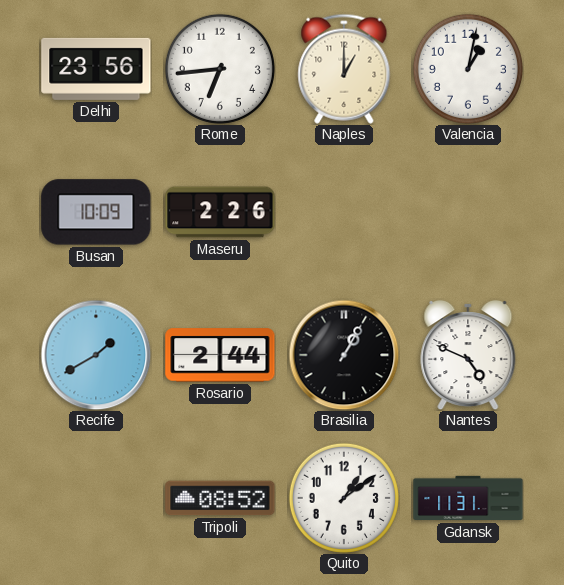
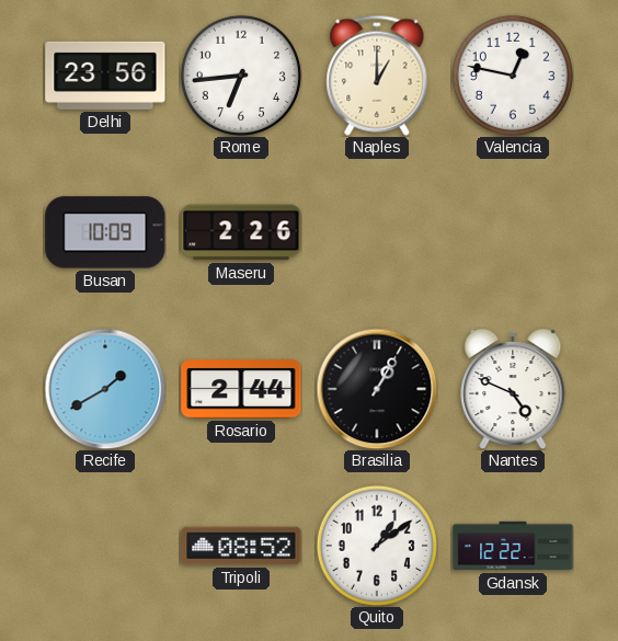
Valencia: 1:02 -> 12:47 (513, 76)
Gdansk: 11:31 -> 12:22 (513, 546)
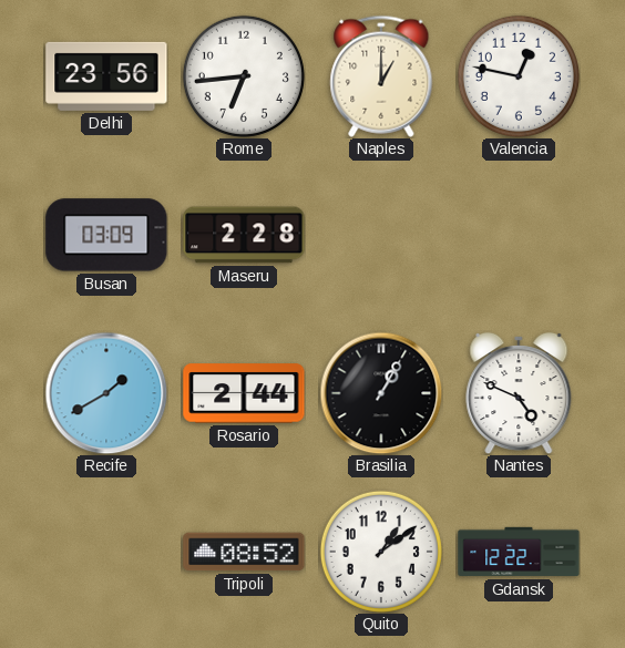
Busan: 10:09 -> 03:09 (106, 235)
Maseru: 2:26 -> 2:28 (244, 235)
